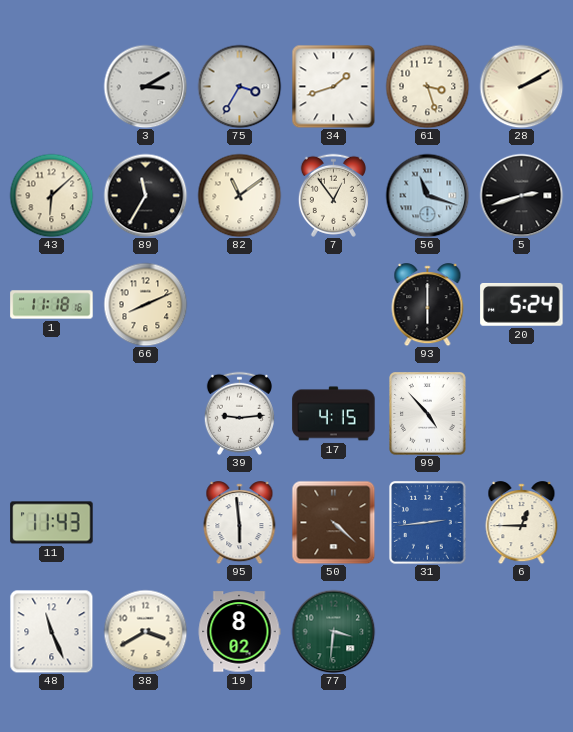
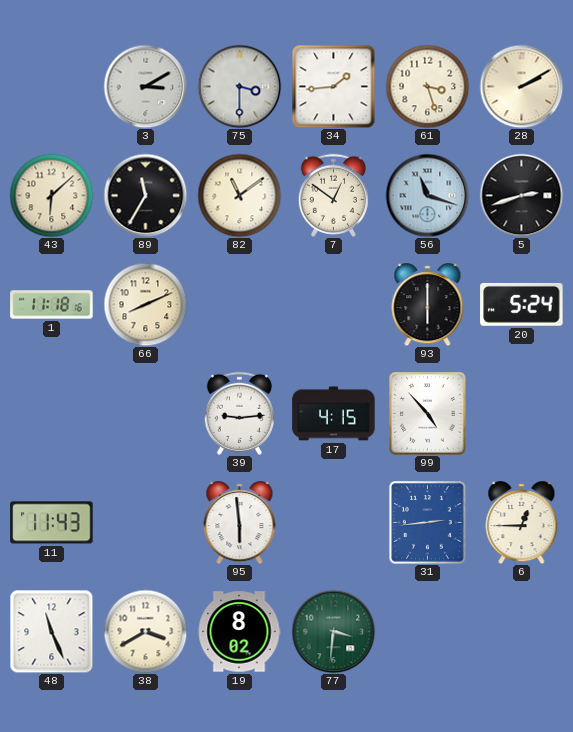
75: 3:35 -> 3:30 (239, 86)
34: 1:42 -> 1:44 (333, 86)
7: 12:54 -> 12:51 (333, 195)
50: 4:22 -> none (333, 522)
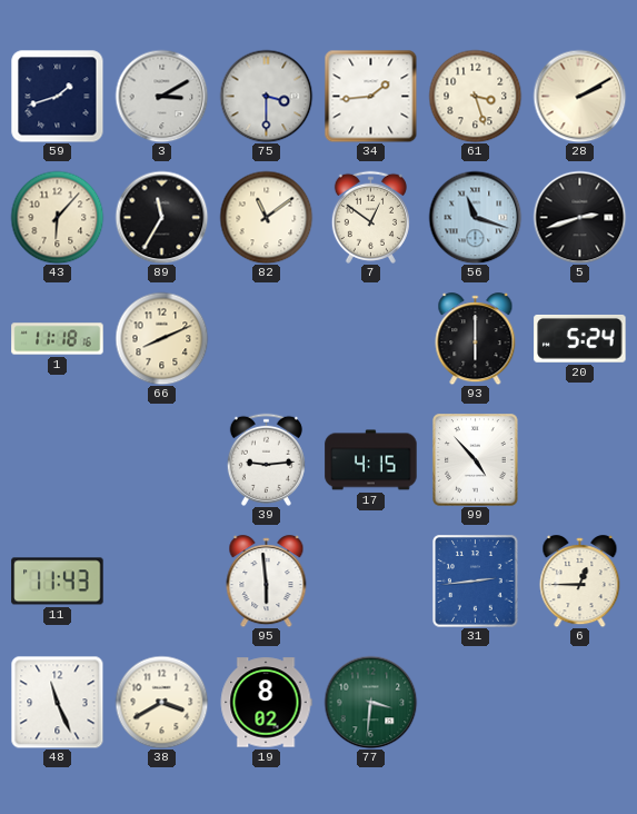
59: none -> 1:42 (57, 96)
43: 6:08 -> 6:07 (57, 217)
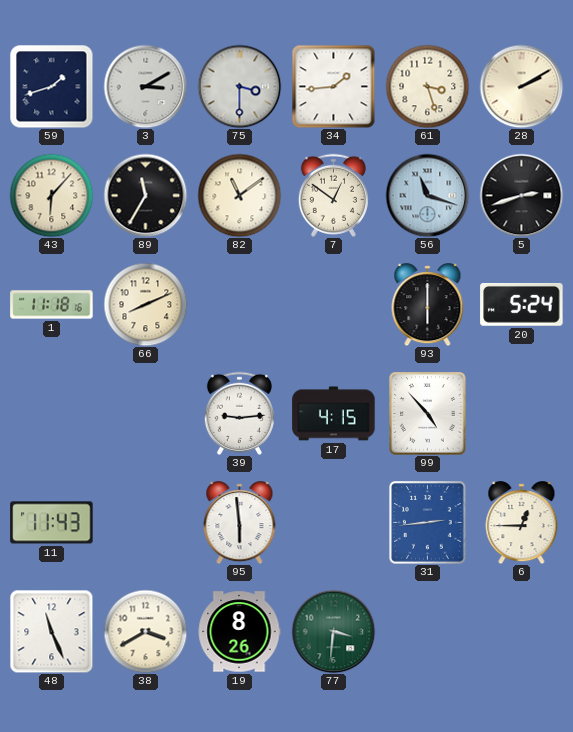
19: 8:02 -> 8:26 (239, 632)
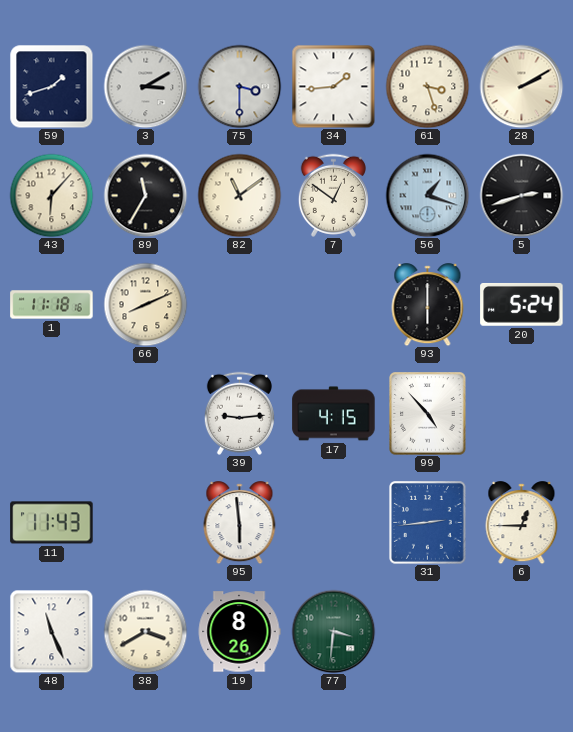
56: 11:18 -> 1:18 (427, 195)
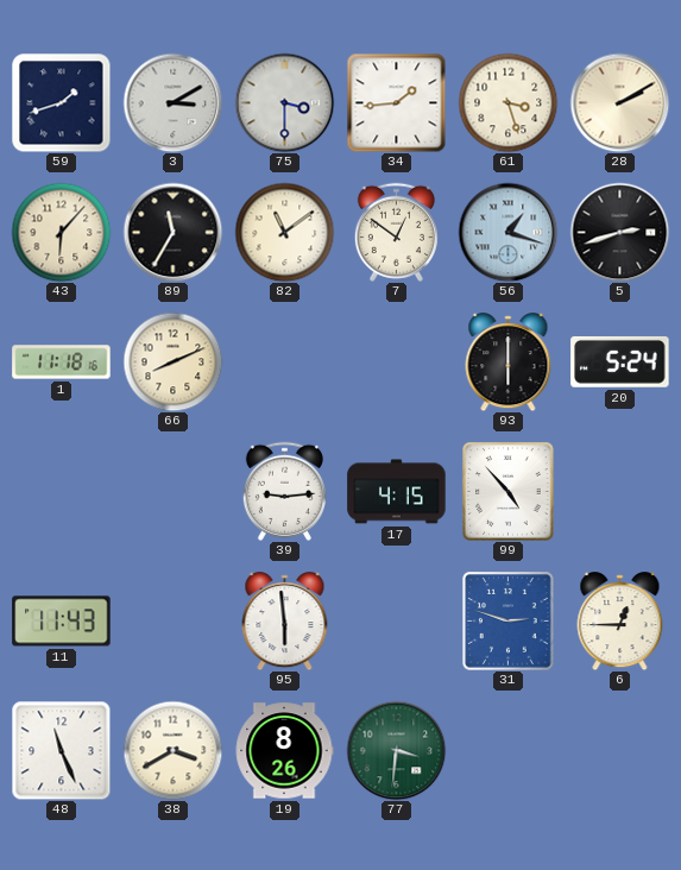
31: 2:44 -> 2:48 (509, 622)
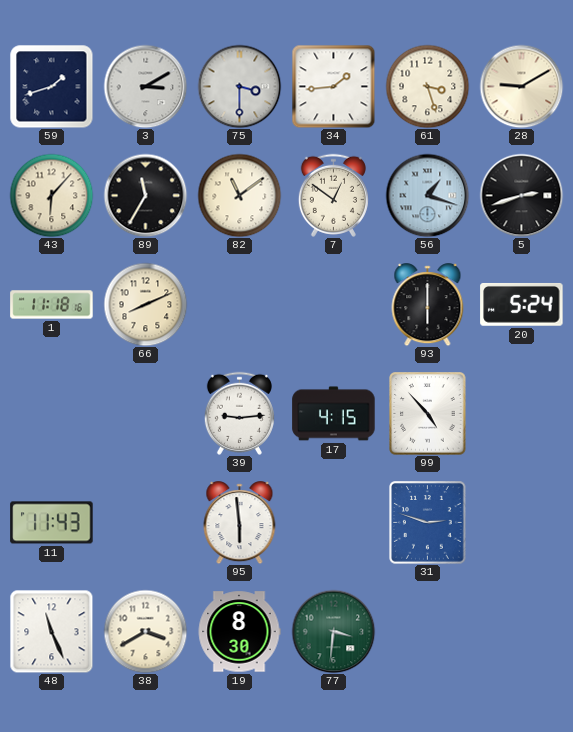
28: 2:10 -> 9:10 (521, 86)
6: 12:45 -> none (620, 622)
19: 8:26 -> 8:30 (239, 632)
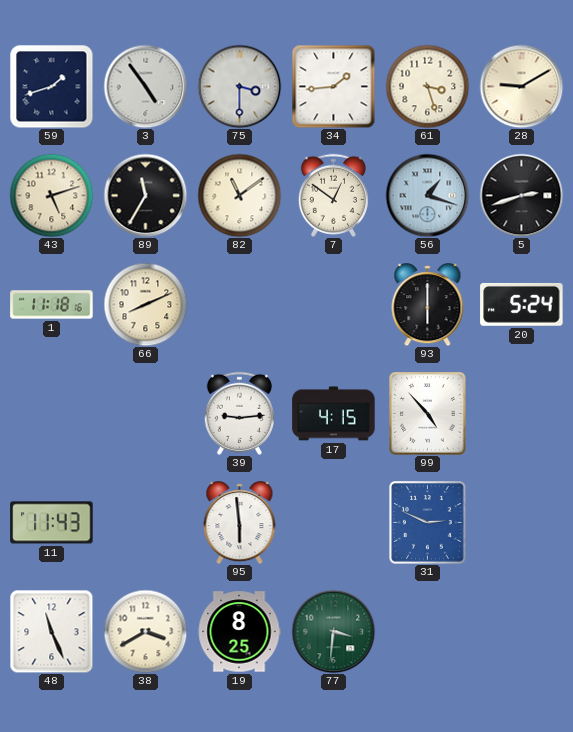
3: 3:10 -> 4:54 (145, 86)
43: 6:07 -> 5:12 (51, 195)
31: 2:48 -> 2:49 (428, 523)
19: 8:30 -> 8:25 (239, 632)
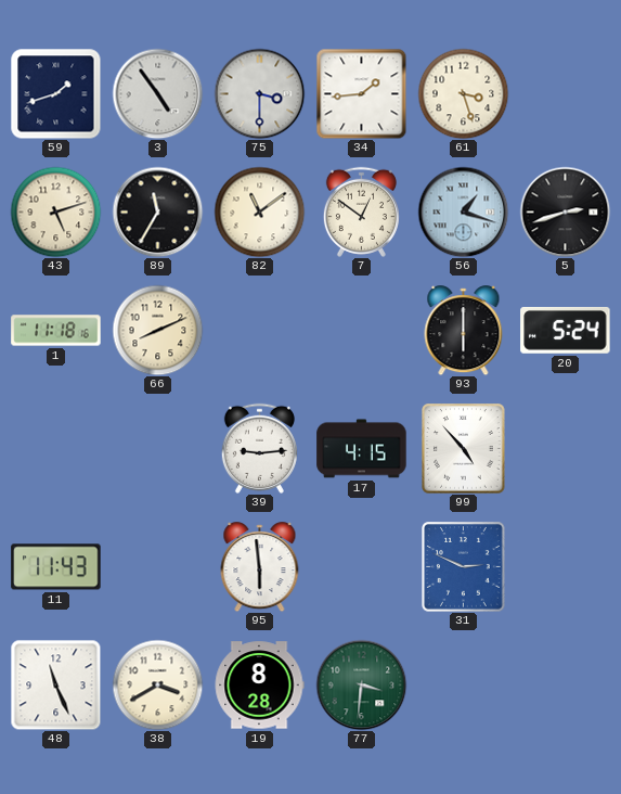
28: 9:10 -> none (521, 86)
19: 8:25 -> 8:28 (259, 686)
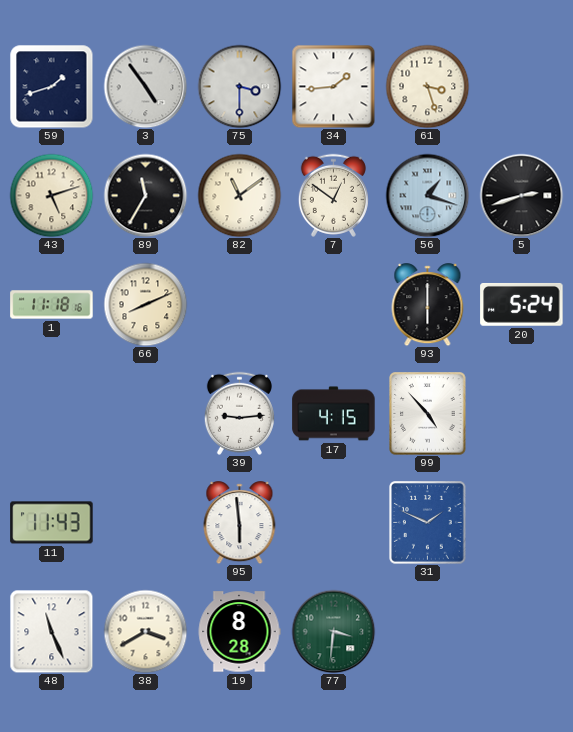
31: 2:49 -> 1:49 (428, 523)
